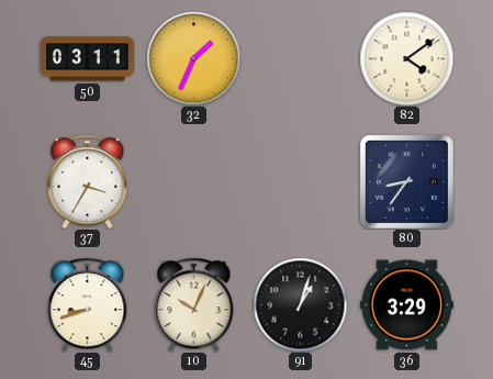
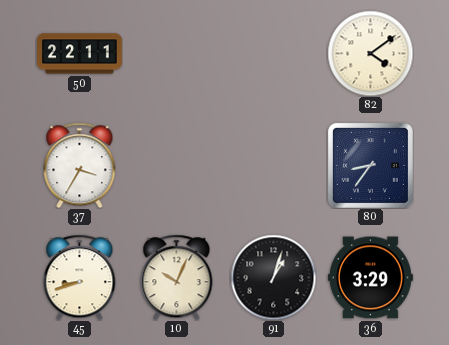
50: 03:11 -> 22:11 (80, 54)
32: 1:34 -> none (193, 58)
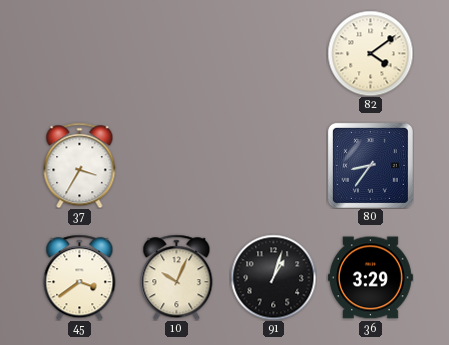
50: 22:11 -> none (80, 54)
45: 8:42 -> 3:39 (80, 277)
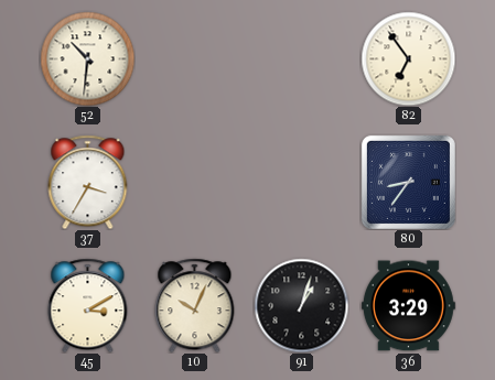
52: none -> 10:31 (87, 58)
82: 4:09 -> 6:54 (408, 58)
45: 3:39 -> 3:10 (88, 305)
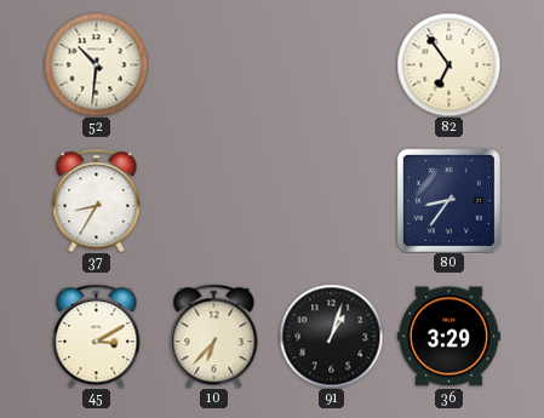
37: 3:35 -> 8:35 (97, 200)
10: 10:04 -> 6:37 (214, 336)
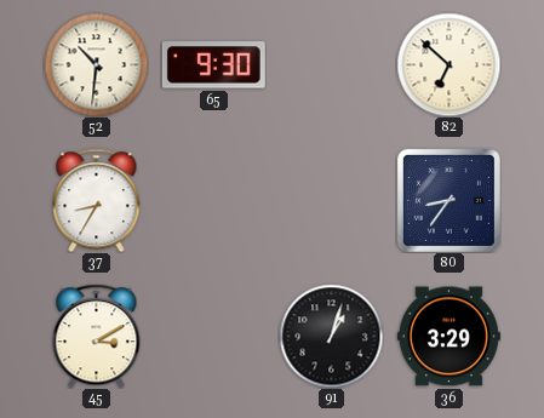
65: none -> 9:30 (213, 65)
82: 6:54 -> 6:52 (448, 64)
10: 6:37 -> none (214, 336)
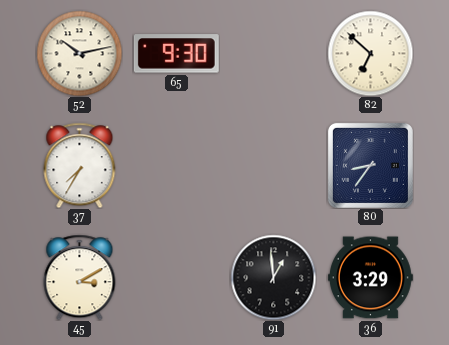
52: 10:31 -> 10:13 (79, 53)
37: 8:35 -> 7:35 (80, 165)
91: 1:03 -> 12:59 (273, 277)
